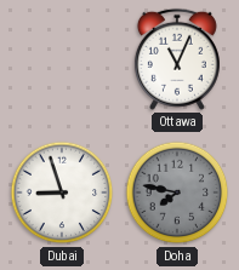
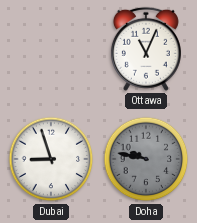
Doha: 7:47 -> 9:47 (146, 159)
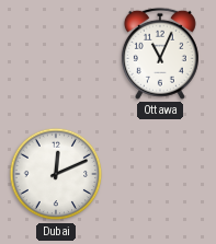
Dubai: 8:57 -> 12:11 (56, 174)
Doha: 9:47 -> none (146, 159)
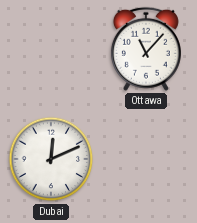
Ottawa: 11:04 -> 11:07 (146, 49)
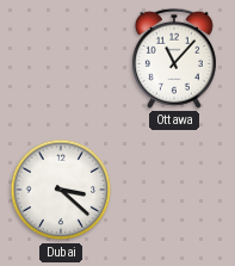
Dubai: 12:11 -> 3:22 (61, 190)
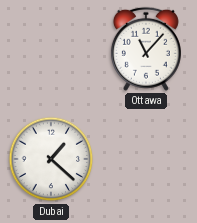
Dubai: 3:22 -> 1:22 (51, 159)
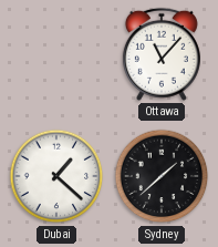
Sydney: none -> 1:38 (162, 176)
